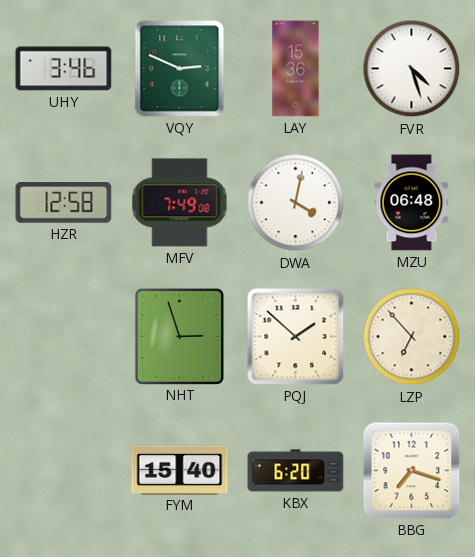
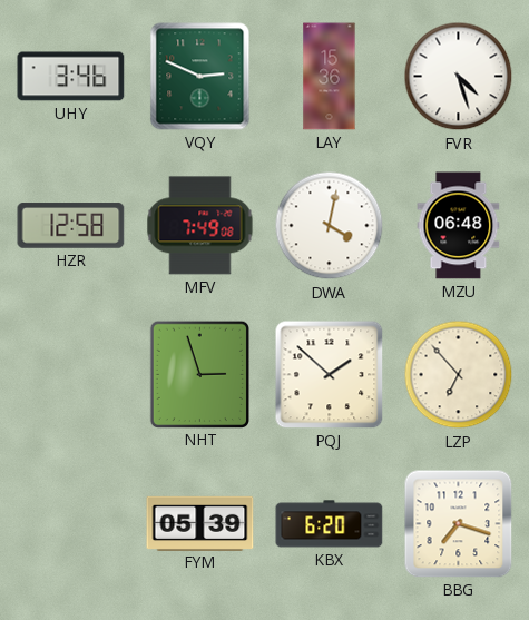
FYM: 15:40 -> 05:39 (200, 523)
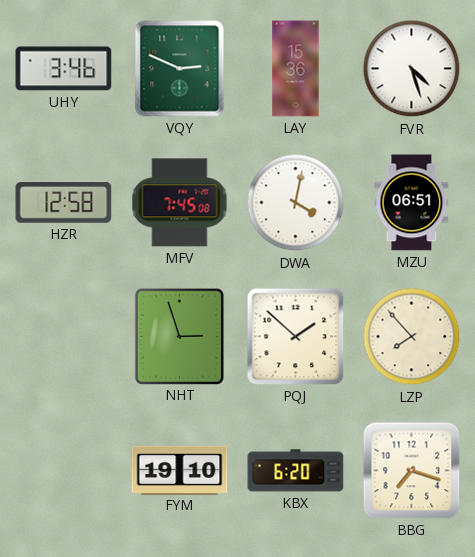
MFV: 7:49 -> 7:45 (180, 203)
MZU: 06:48 -> 06:51 (412, 203)
LZP: 6:53 -> 7:53 (412, 337)
FYM: 05:39 -> 19:10 (180, 470)
